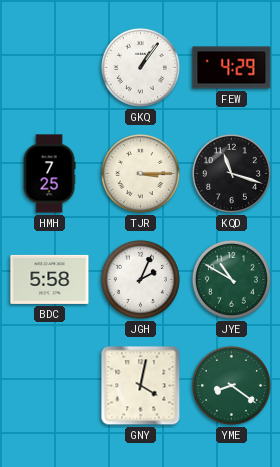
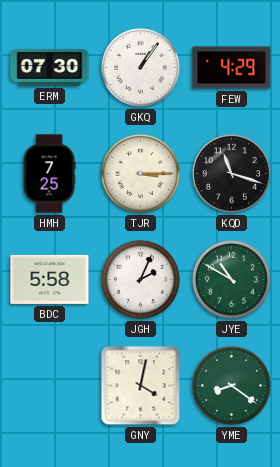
ERM: none -> 07:30 (50, 67)
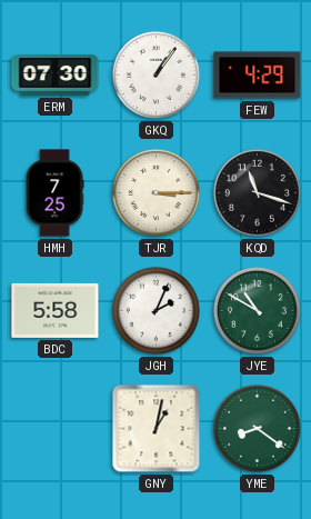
GNY: 4:02 -> 1:02 (157, 429)
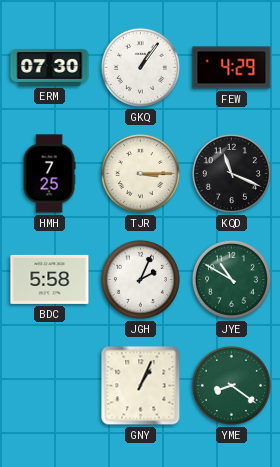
KQD: 11:18 -> 11:19 (231, 173)
GNY: 1:02 -> 1:04 (141, 386)
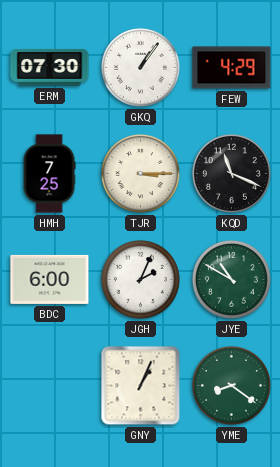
BDC: 5:58 -> 6:00 (50, 279)
